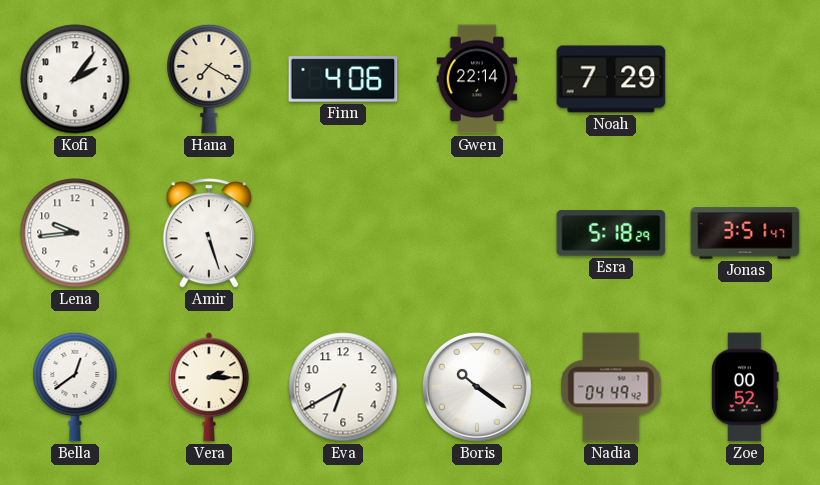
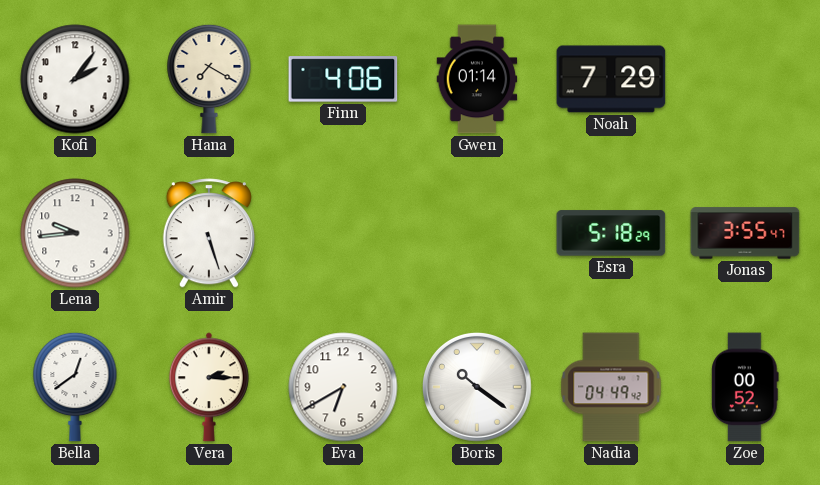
Gwen: 22:14 -> 01:14 (477, 79)
Jonas: 3:51 -> 3:55 (745, 233)
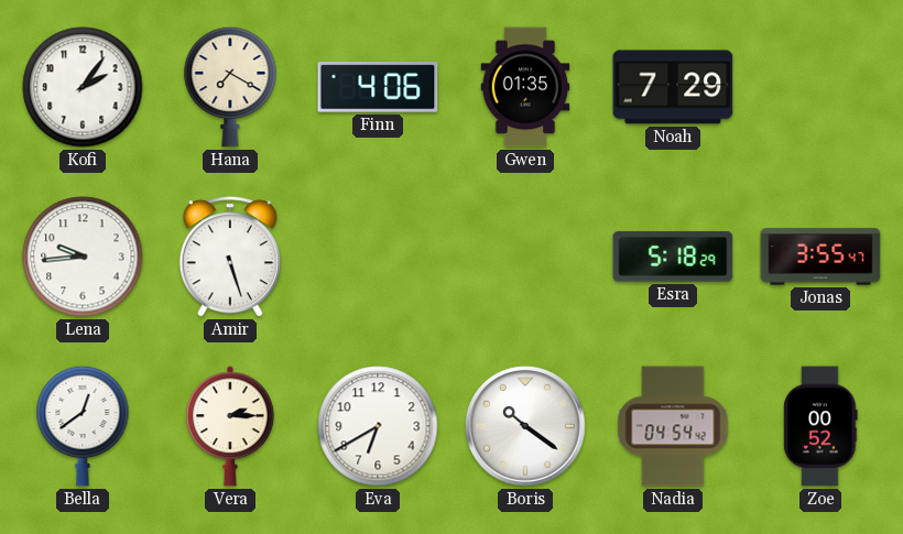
Gwen: 01:14 -> 01:35 (525, 87)
Nadia: 04:49 -> 04:54 (673, 426)
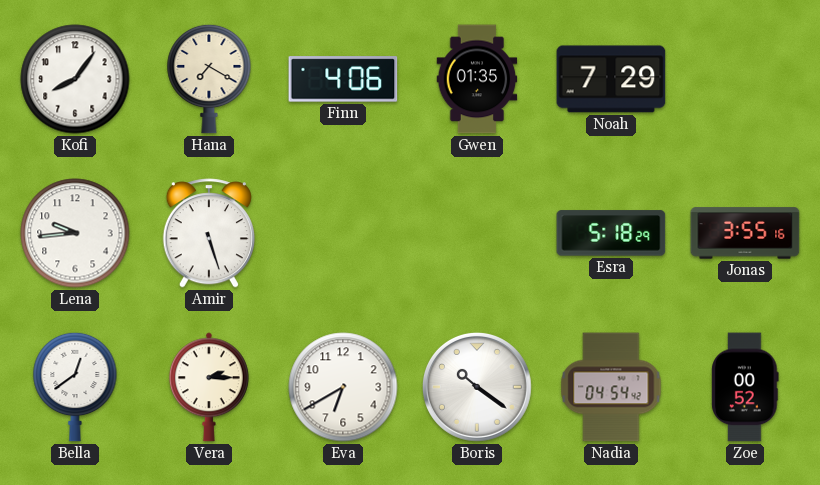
Kofi: 2:06 -> 8:06 (75, 79)
Jonas: 3:55:47 -> 3:55:16 (745, 233)
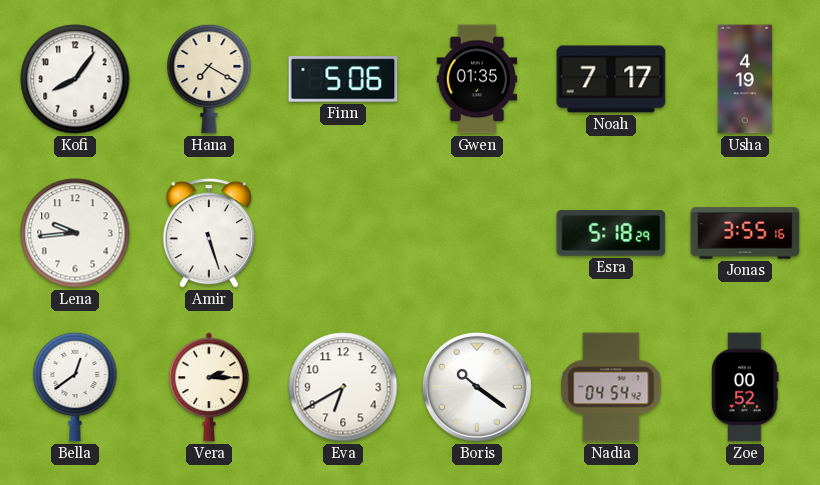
Finn: 4:06 -> 5:06 (343, 79)
Noah: 7:29 -> 7:17 (611, 79)
Usha: none -> 4:19 (745, 79)
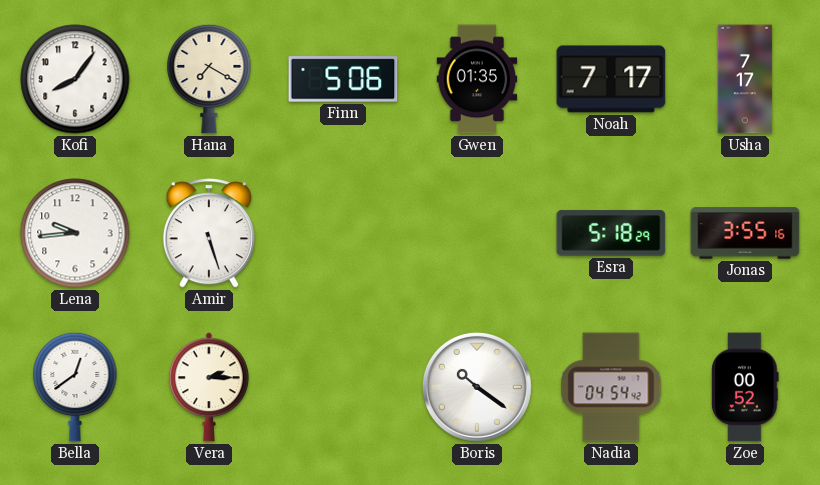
Usha: 4:19 -> 7:17 (745, 79)
Eva: 6:40 -> none (343, 387)
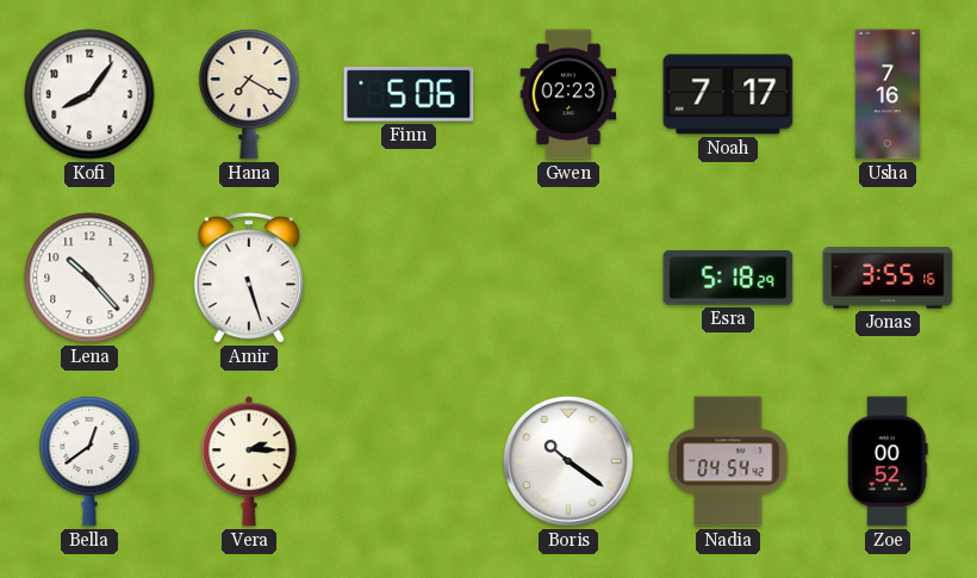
Gwen: 01:35 -> 02:23 (568, 94)
Usha: 7:17 -> 7:16 (888, 94)
Lena: 9:44 -> 10:23 (89, 278)
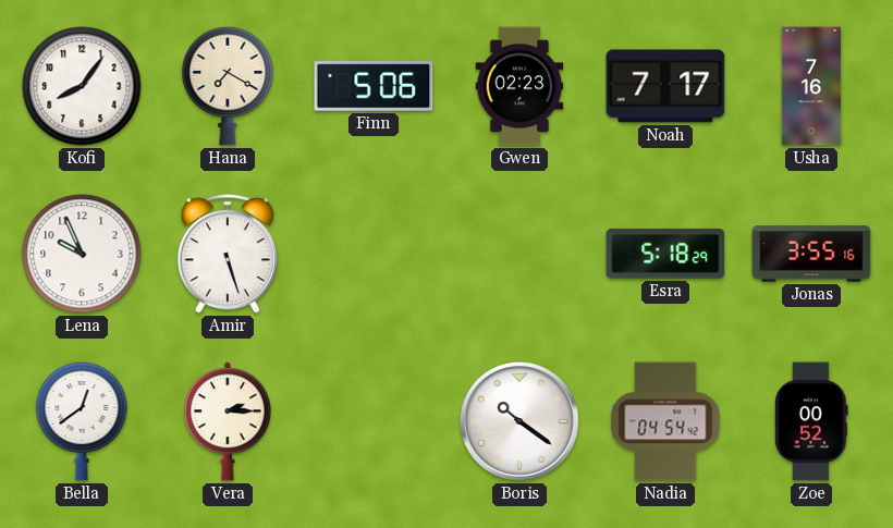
Lena: 10:23 -> 9:56 (82, 254)
